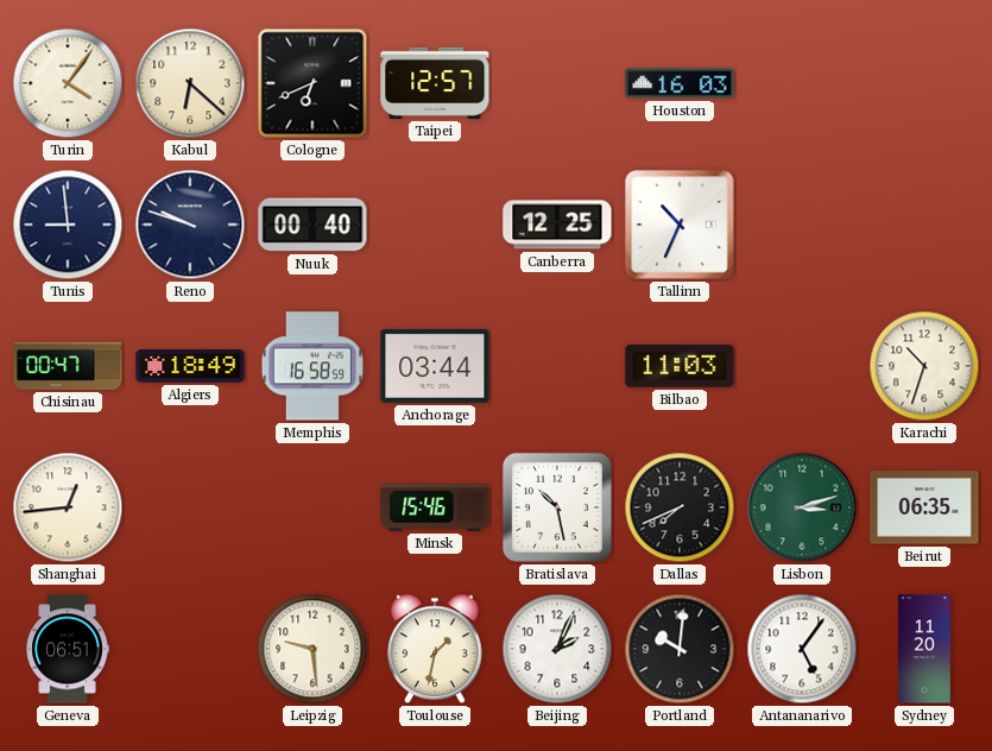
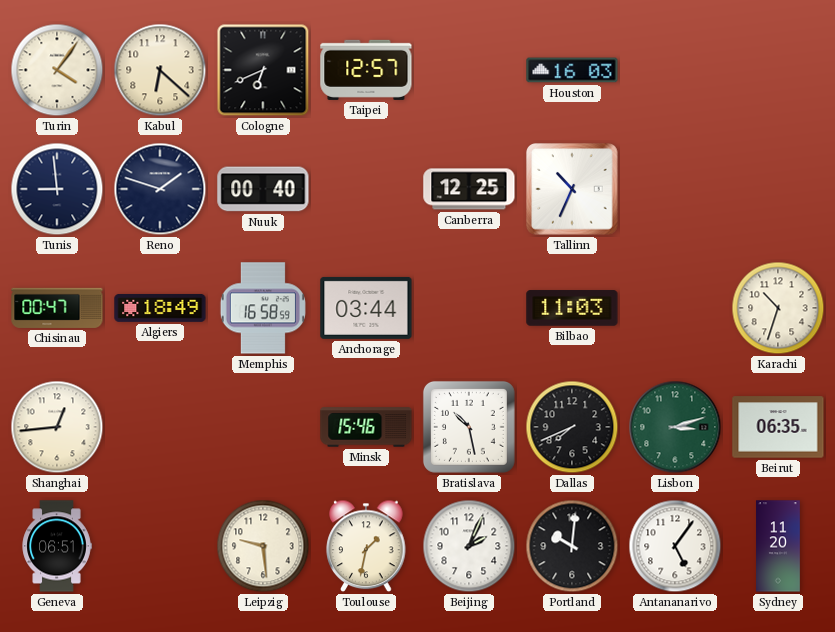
Reno: 9:48 -> 1:48 (160, 189)
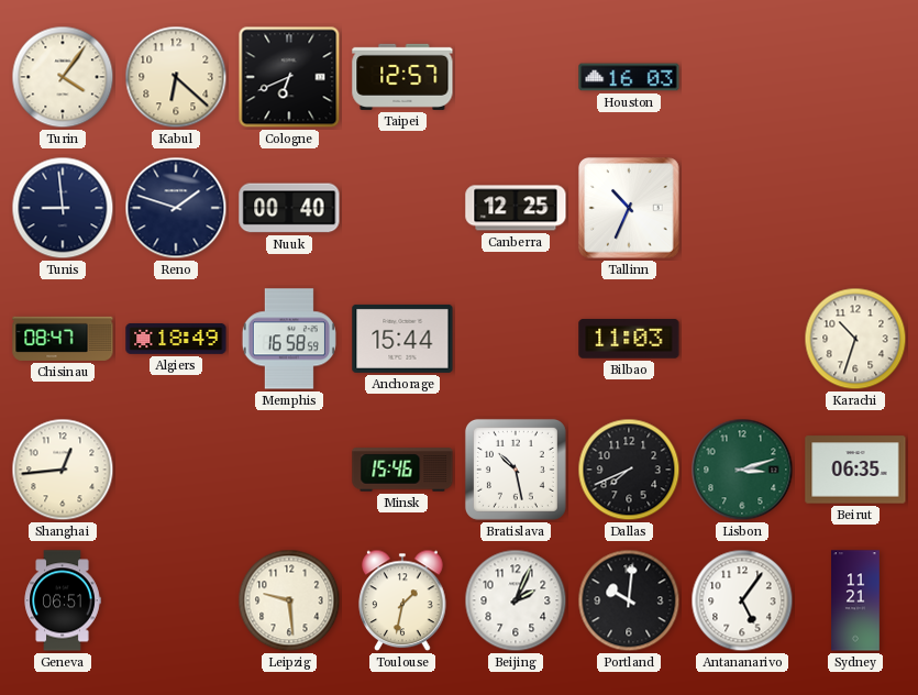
Chisinau: 00:47 -> 08:47 (63, 339)
Anchorage: 03:44 -> 15:44 (402, 339)
Sydney: 11:20 -> 11:21 (855, 600)
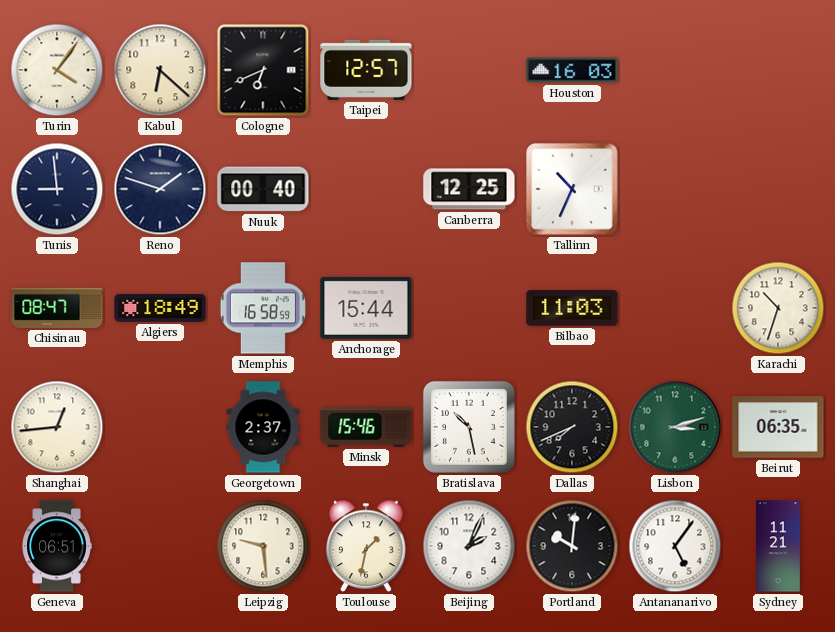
Georgetown: none -> 2:37 (263, 427)
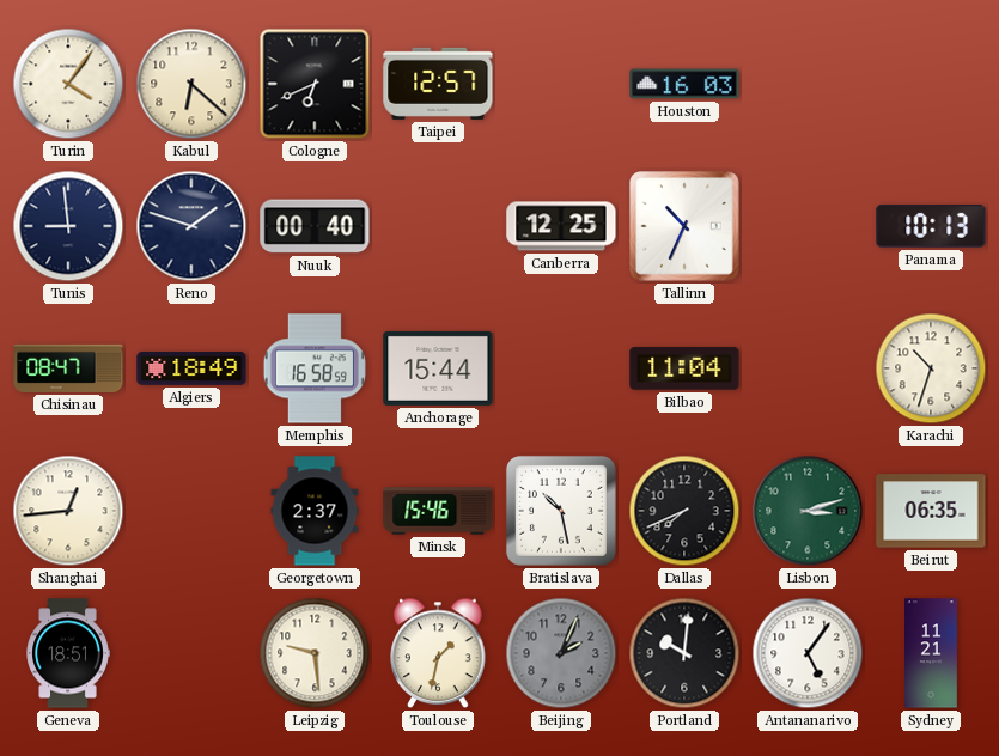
Panama: none -> 10:13 (931, 227)
Bilbao: 11:03 -> 11:04 (684, 368)
Geneva: 06:51 -> 18:51 (68, 653)
Beijing dial: white -> grey (561, 653)
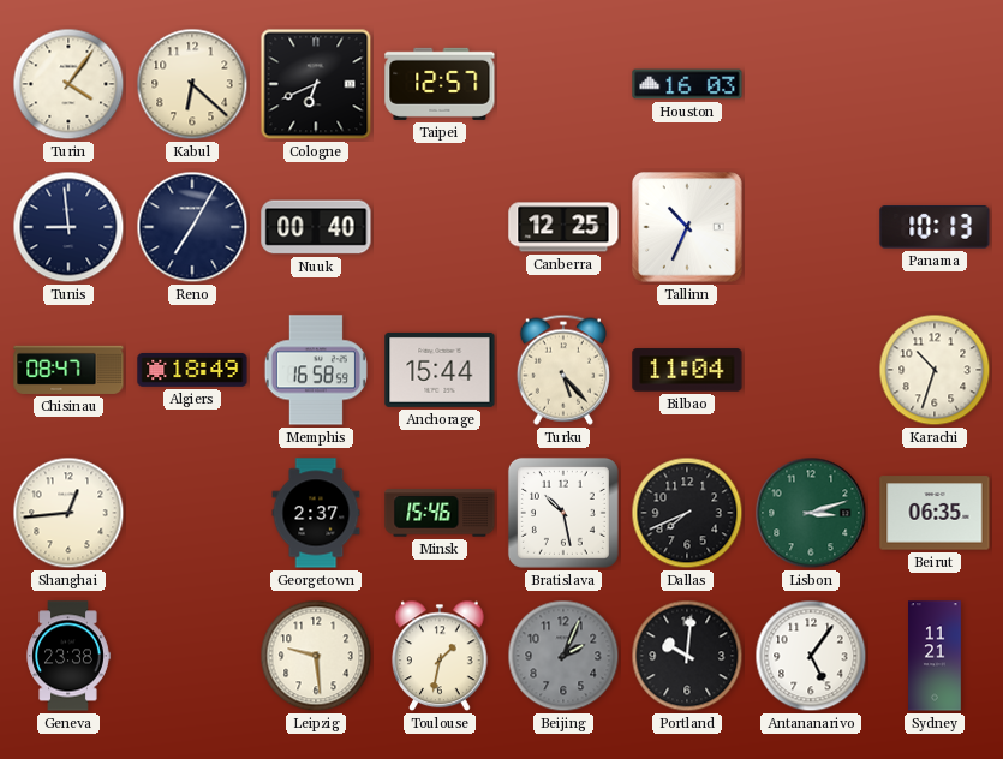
Reno: 1:48 -> 7:05 (192, 227)
Turku: none -> 5:23 (563, 370)
Geneva: 18:51 -> 23:38 (68, 656)
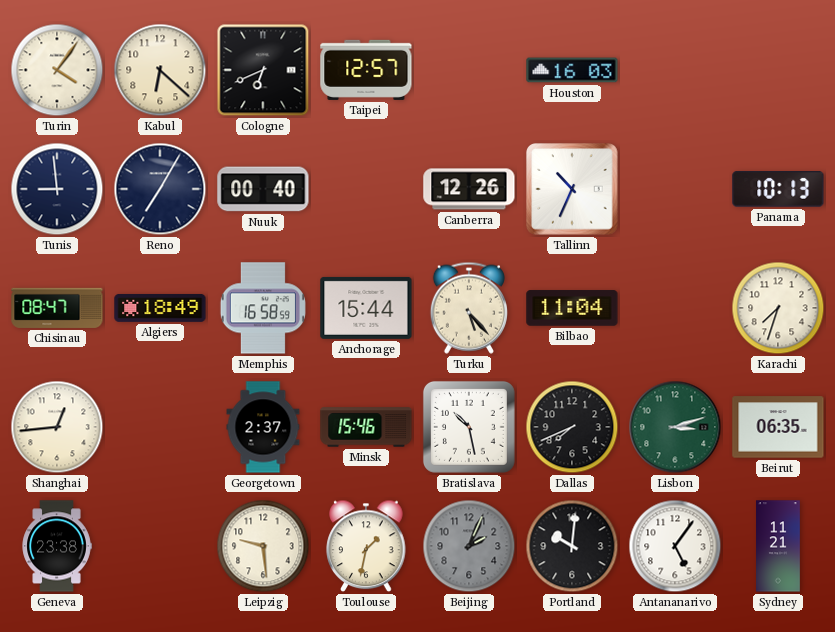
Canberra: 12:25 -> 12:26 (469, 189)
Karachi: 10:33 -> 7:33 (778, 308)
